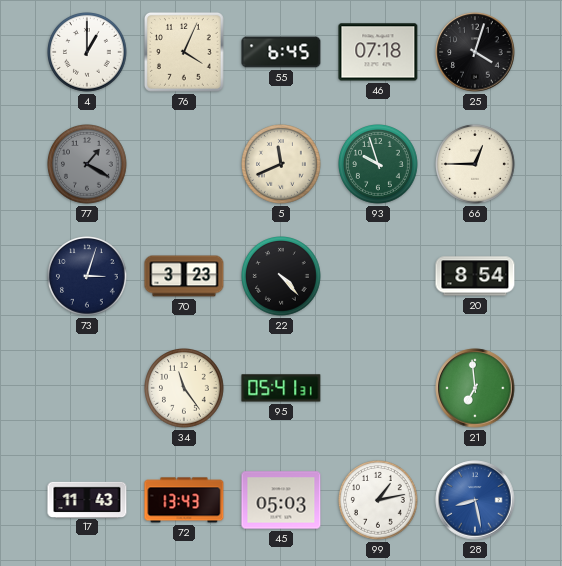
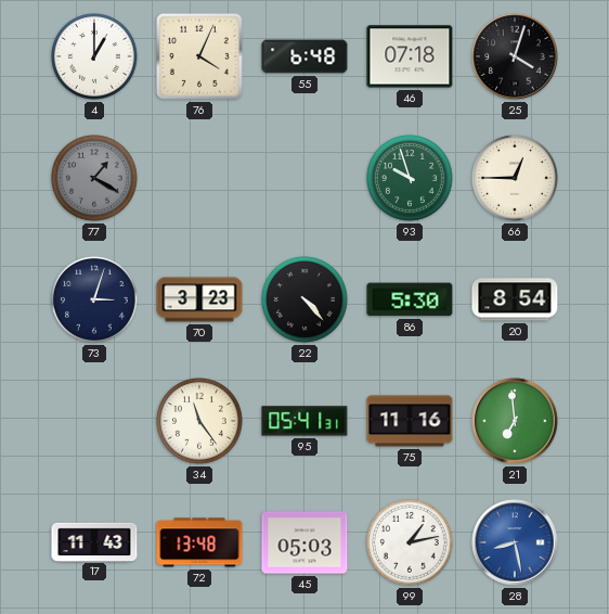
55: 6:45 -> 6:48 (304, 56)
5: 11:41 -> none (282, 165)
86: none -> 5:30 (410, 299)
75: none -> 11:16 (410, 421)
72: 13:43 -> 13:48 (199, 542)
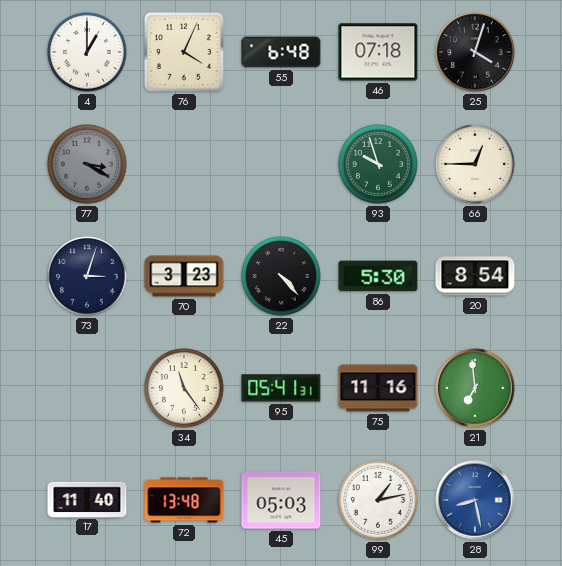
77: 1:20 -> 3:20 (88, 165)
17: 11:43 -> 11:40 (87, 499)
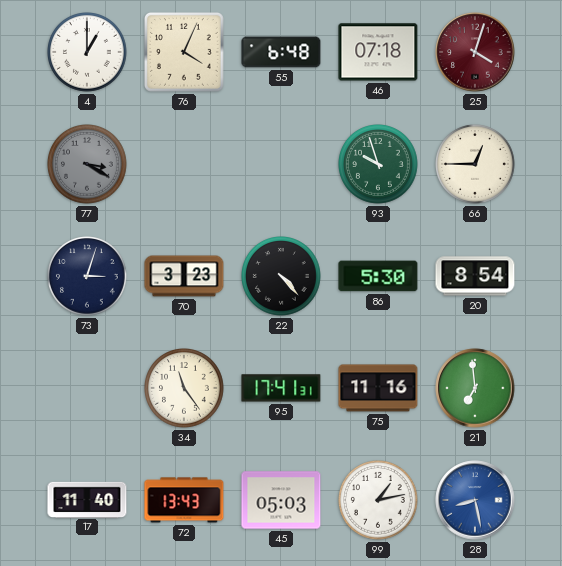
25 dial: black -> burgundy (475, 52)
95: 05:41 -> 17:41 (281, 388)
72: 13:48 -> 13:43 (184, 500)
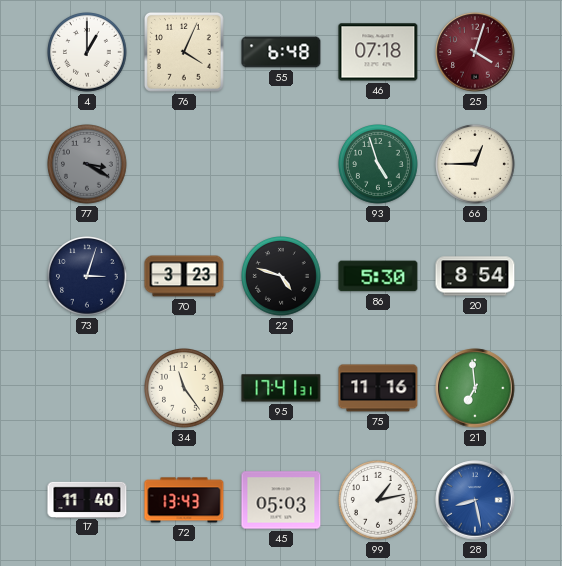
93: 9:57 -> 4:57 (379, 165)
22: 4:23 -> 4:48 (282, 277)
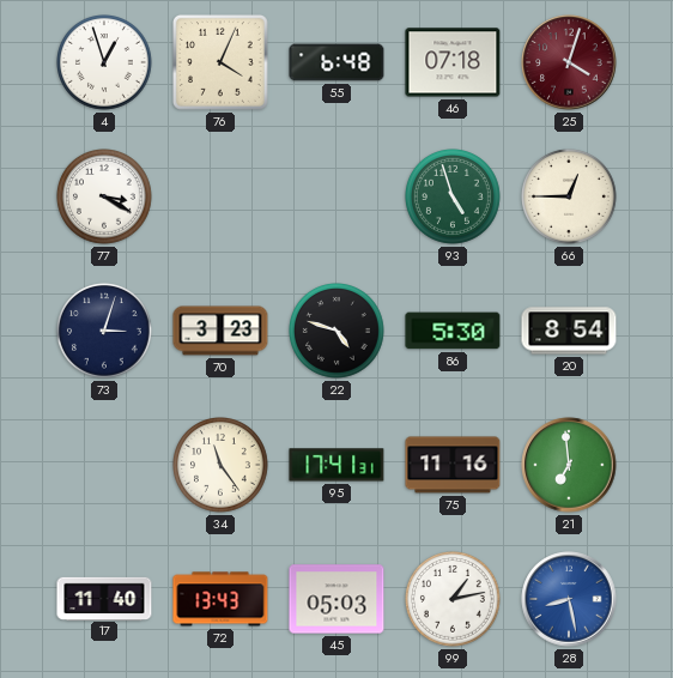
4: 1:00 -> 12:57 (105, 63)
77 dial: grey -> white (105, 198)
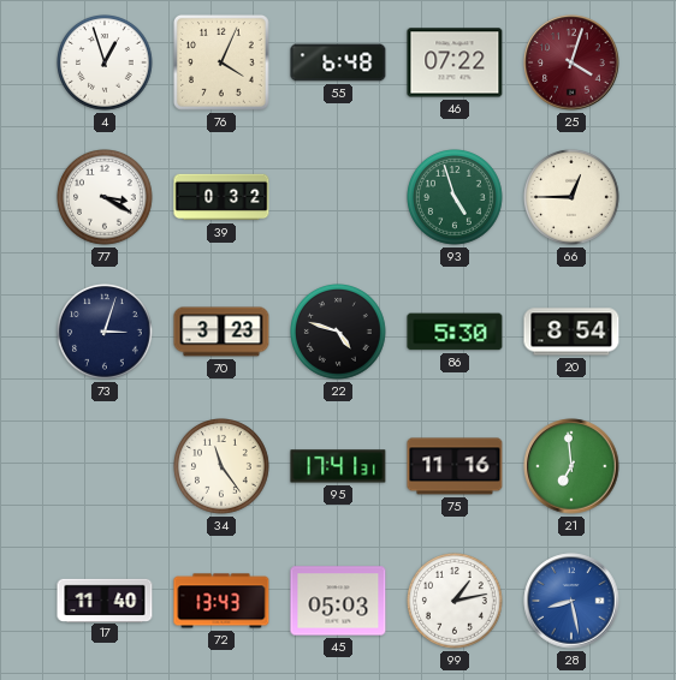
46: 07:18 -> 07:22 (455, 62)
39: none -> 0:32 (221, 197)
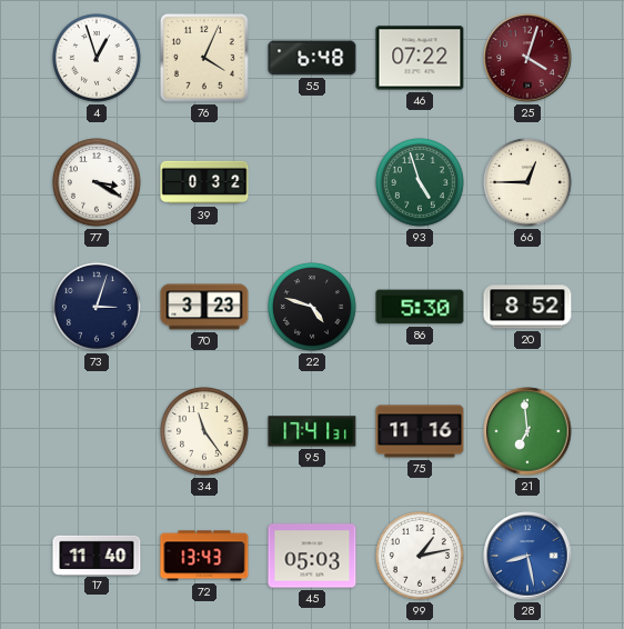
20: 8:54 -> 8:52 (527, 307)
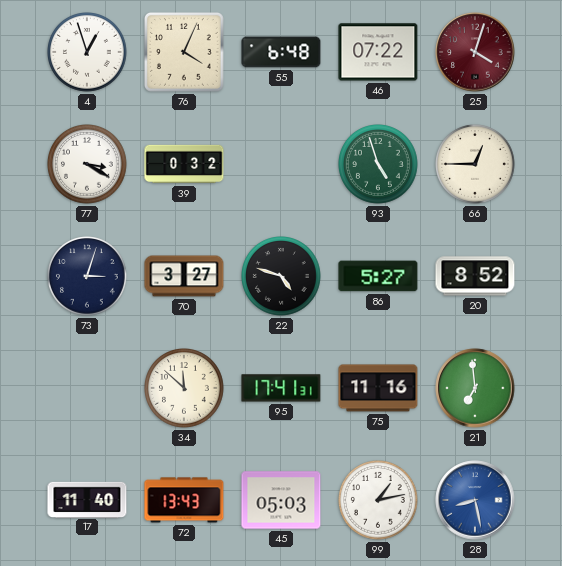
70: 3:23 -> 3:27 (184, 276)
86: 5:30 -> 5:27 (378, 276)
34: 11:24 -> 11:52 (185, 389)
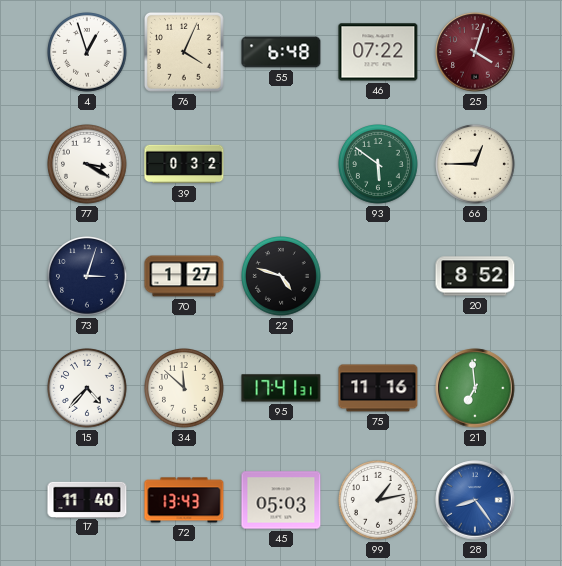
93: 4:57 -> 5:51 (379, 165)
70: 3:27 -> 1:27 (184, 276)
86: 5:27 -> none (378, 276)
15: none -> 4:37 (88, 389)
28: 8:28 -> 8:24 (475, 500)
